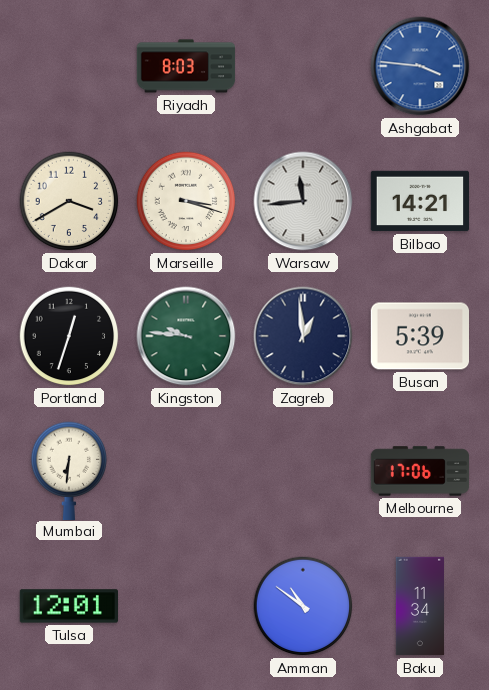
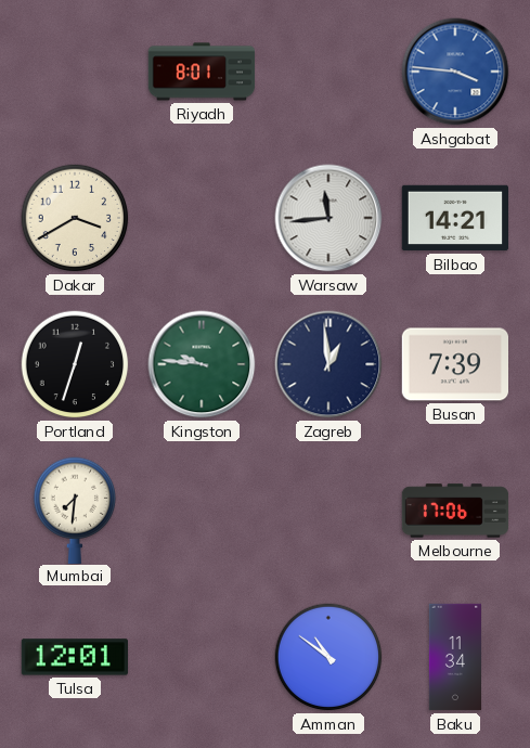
Riyadh: 8:03 -> 8:01 (202, 72)
Marseille: 3:18 -> none (186, 201)
Busan: 5:39 -> 7:39 (454, 364)
Mumbai: 6:31 -> 7:31 (75, 510)
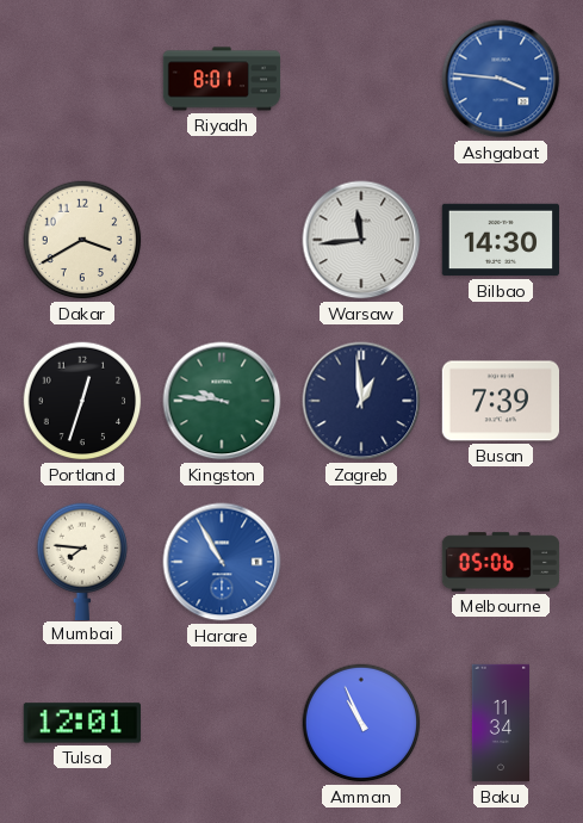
Bilbao: 14:21 -> 14:30 (500, 240)
Mumbai: 7:31 -> 7:46 (82, 561)
Harare: none -> 10:55 (222, 562)
Melbourne: 17:06 -> 05:06 (501, 562)
Amman: 10:51 -> 10:56 (361, 723)
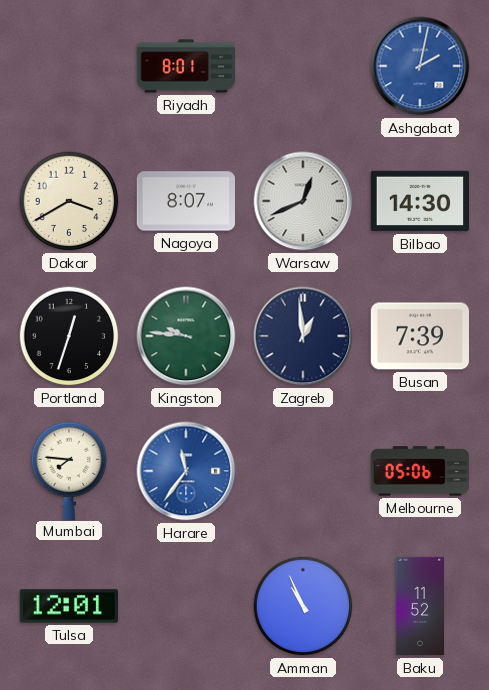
Ashgabat: 3:46 -> 2:02 (420, 66)
Nagoya: none -> 8:07 (185, 201)
Warsaw: 11:44 -> 12:41 (303, 201)
Harare: 10:55 -> 11:36 (186, 471)
Baku: 11:34 -> 11:52 (419, 606)
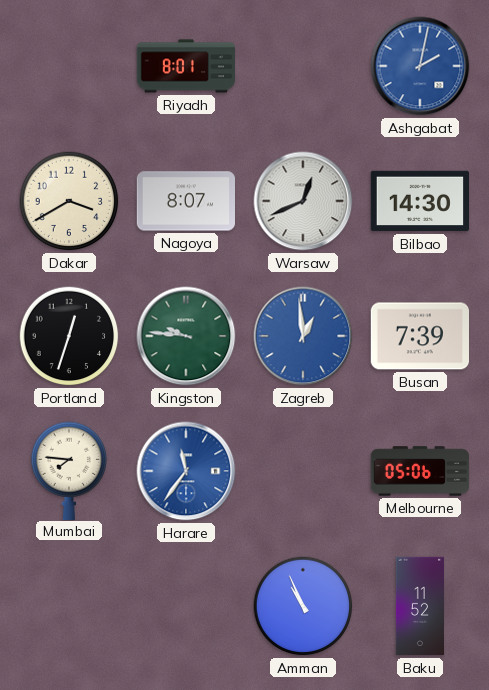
Zagreb dial: navy -> blue (303, 336)
Tulsa: 12:01 -> none (68, 606)
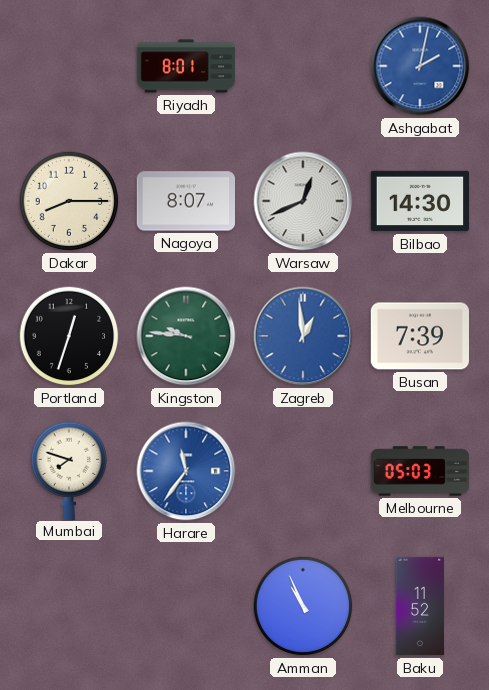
Dakar: 3:40 -> 8:15 (69, 201)
Mumbai: 7:46 -> 7:48 (69, 470)
Melbourne: 05:06 -> 05:03 (420, 471)
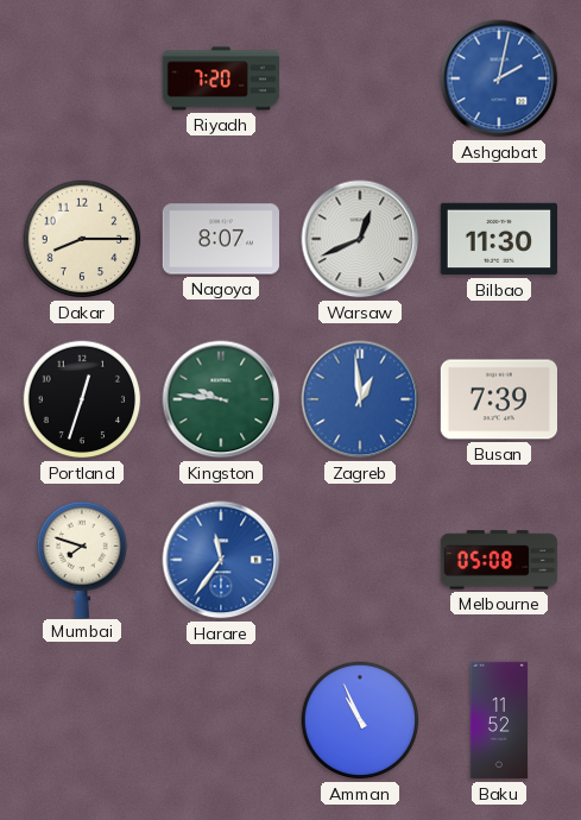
Riyadh: 8:01 -> 7:20 (221, 78)
Bilbao: 14:30 -> 11:30 (498, 239)
Melbourne: 05:03 -> 05:08 (499, 560)
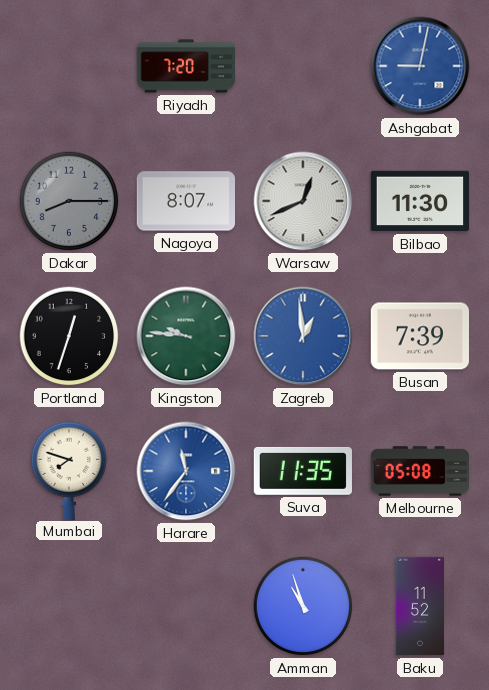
Ashgabat: 2:02 -> 9:02 (420, 66)
Dakar dial: cream -> grey (69, 201)
Suva: none -> 11:35 (303, 471)
Amman: 10:56 -> 10:57 (303, 606)
